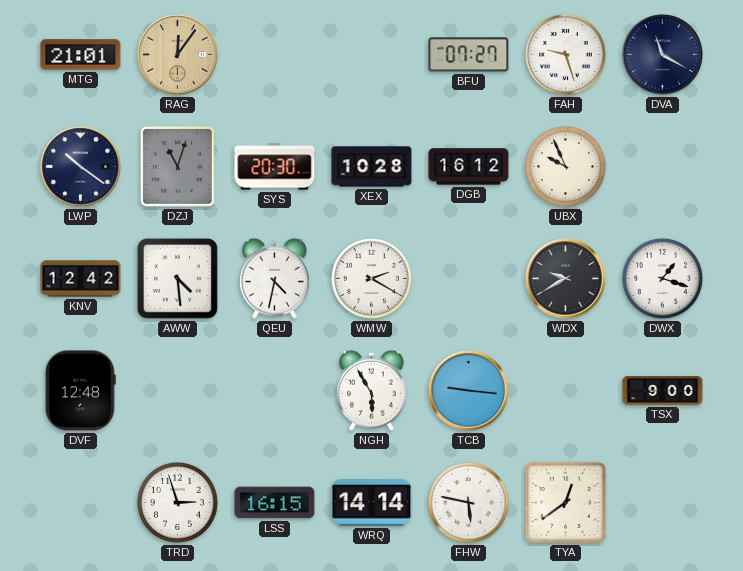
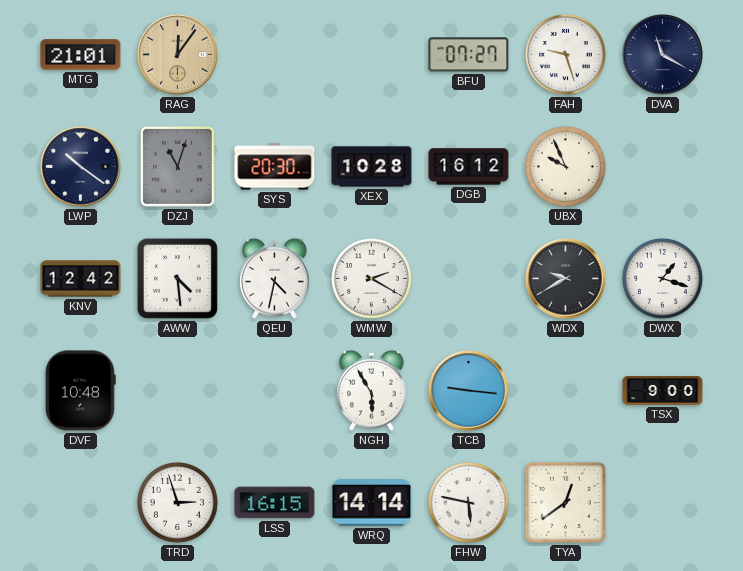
DVF: 12:48 -> 10:48 (81, 391)
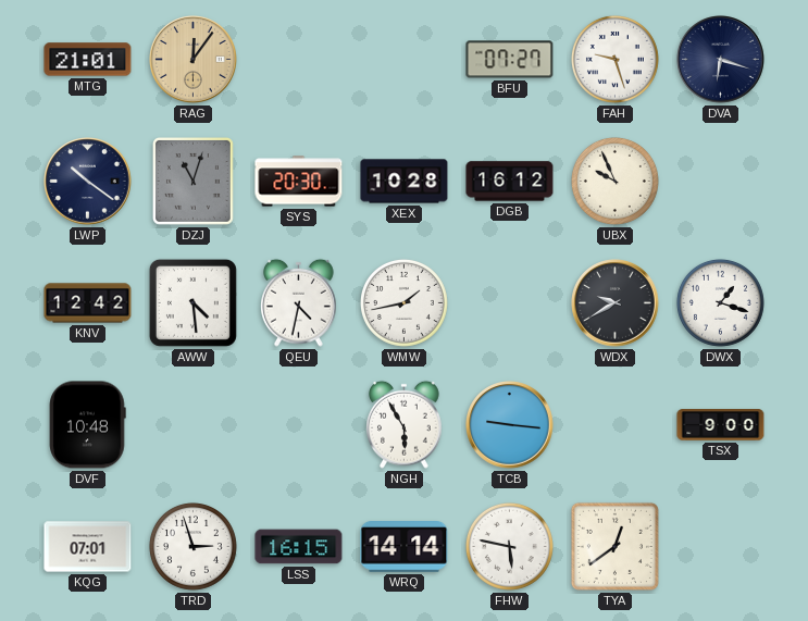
DVA: 11:20 -> 6:18 (721, 60)
WMW: 2:20 -> 1:43 (403, 302)
KQG: none -> 07:01 (88, 547)
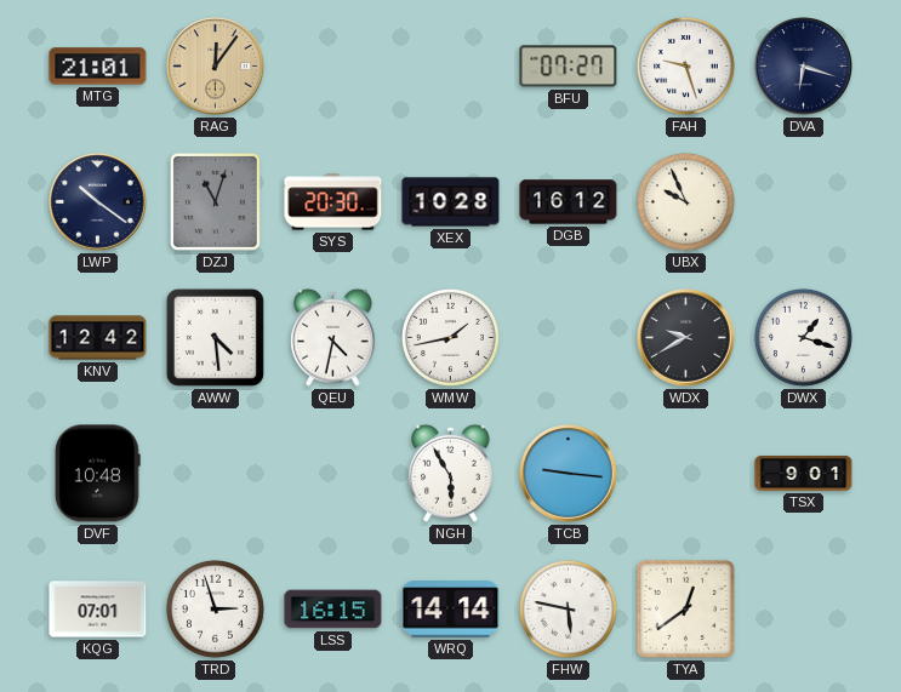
TSX: 9:00 -> 9:01 (804, 474)
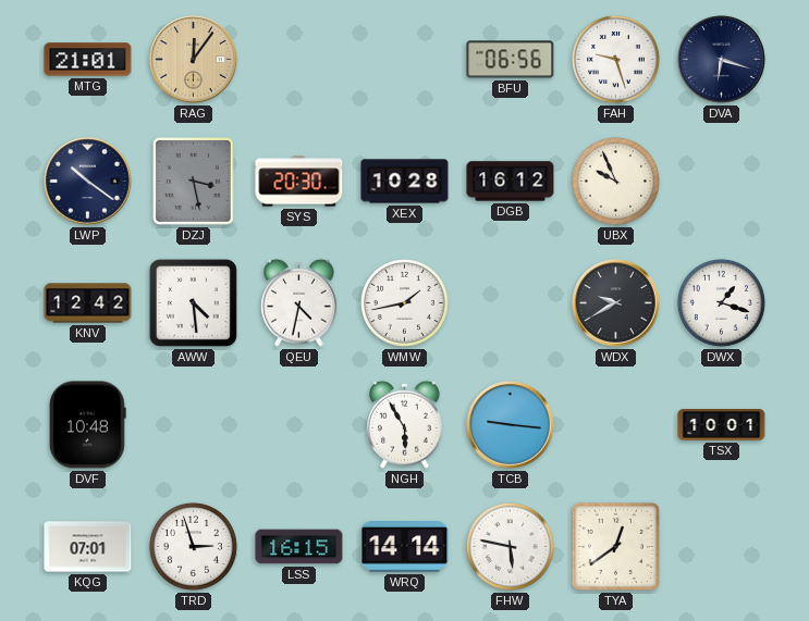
BFU: 07:27 -> 06:56 (511, 60)
DZJ: 11:03 -> 3:28 (193, 181)
TSX: 9:01 -> 10:01 (722, 425)
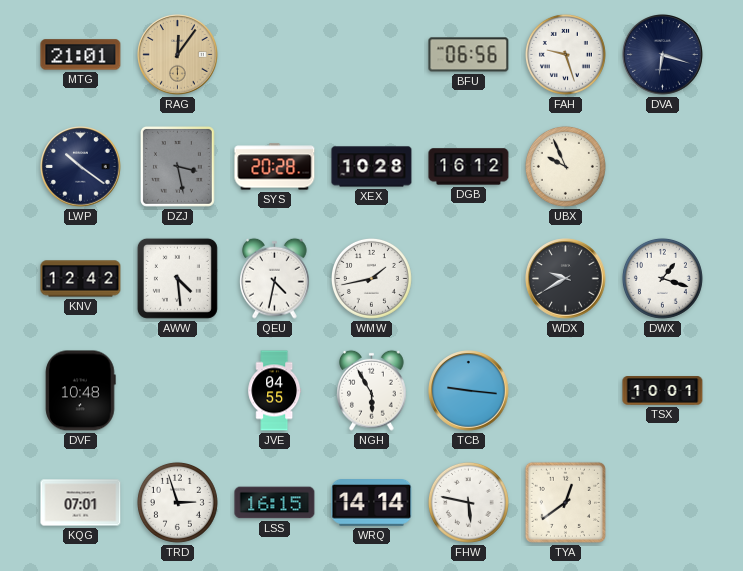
SYS: 20:30 -> 20:28 (275, 167)
JVE: none -> 04:55 (275, 391)
